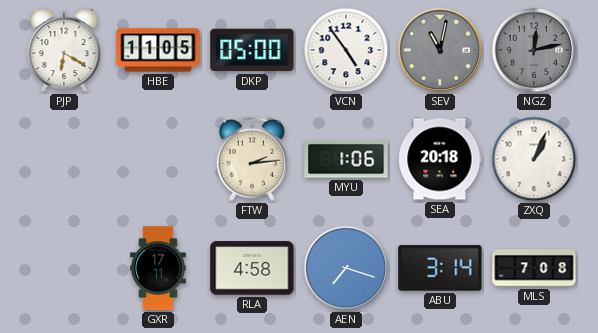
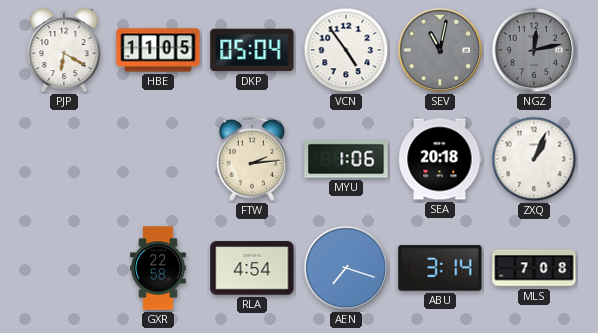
DKP: 05:00 -> 05:04 (252, 50)
GXR: 17:11 -> 22:58 (158, 268)
RLA: 4:58 -> 4:54 (252, 268)
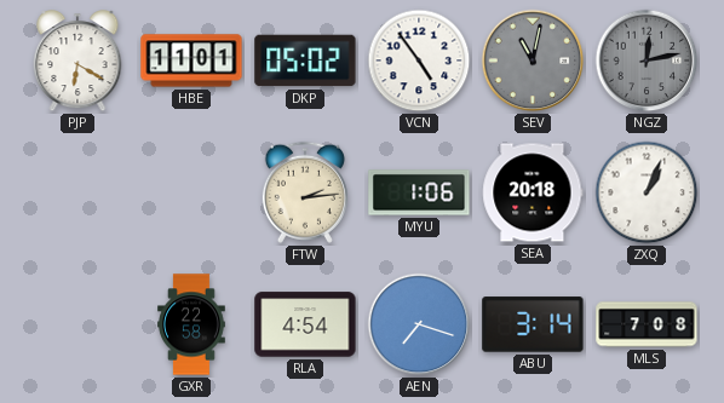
HBE: 11:05 -> 11:01 (191, 61)
DKP: 05:04 -> 05:02 (305, 61)
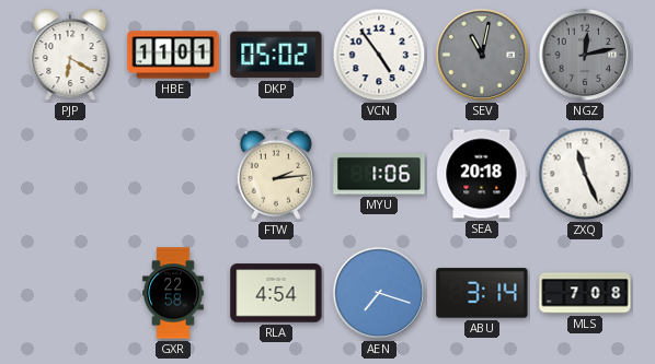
ZXQ: 1:04 -> 11:26 (585, 174)
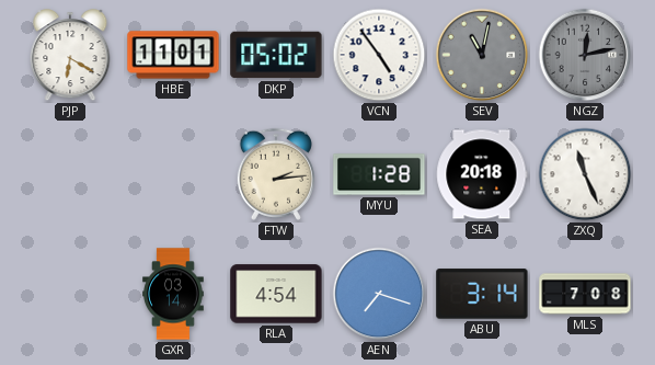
MYU: 1:06 -> 1:28 (379, 174)
GXR: 22:58 -> 03:14 (173, 294)
